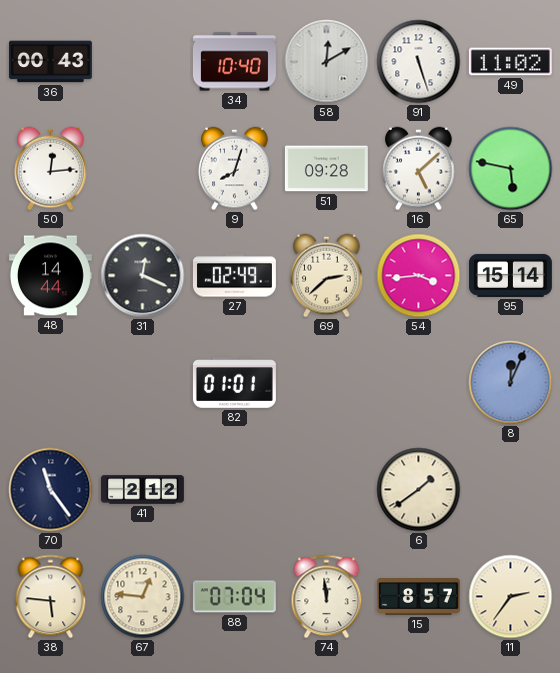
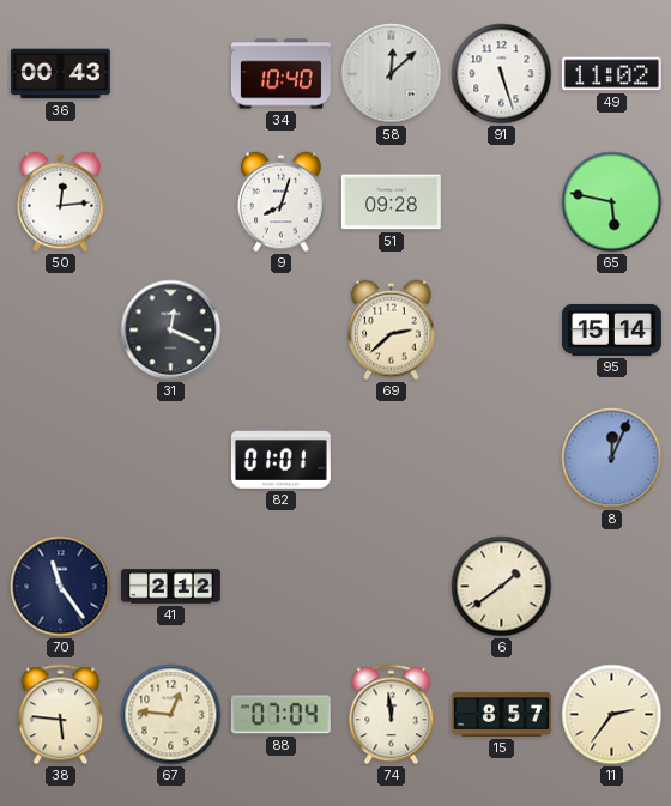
58: 12:10 -> 12:08 (392, 74)
16: 5:08 -> none (419, 169)
48: 14:44 -> none (50, 276)
27: 02:49 -> none (234, 276)
54: 3:44 -> none (419, 276)
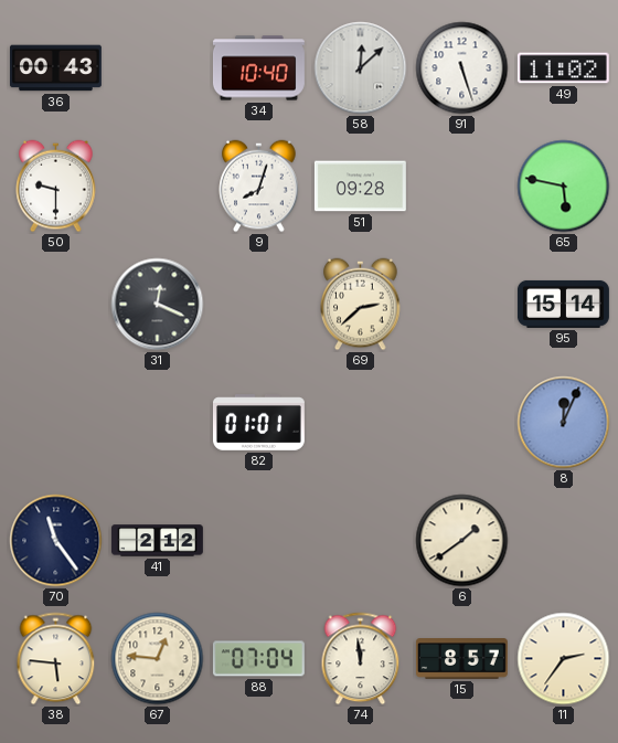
50: 12:14 -> 9:30 (56, 187)
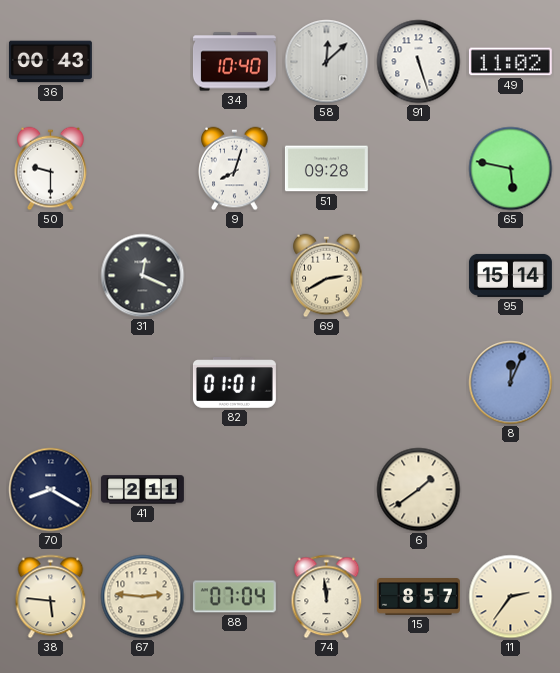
69: 2:38 -> 2:40 (327, 276)
70: 11:24 -> 8:20 (51, 490)
41: 2:12 -> 2:11 (142, 490)
67: 12:46 -> 2:46 (143, 597)
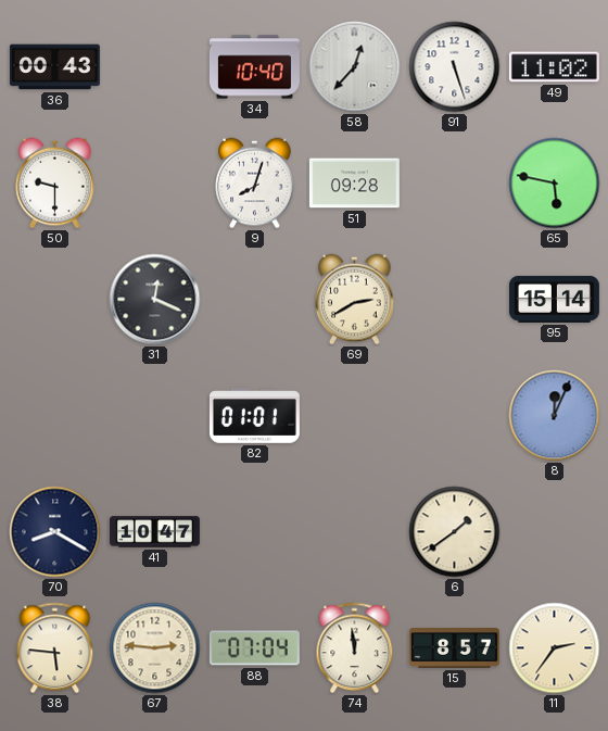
58: 12:08 -> 12:37 (355, 67)
41: 2:11 -> 10:47 (154, 532)
